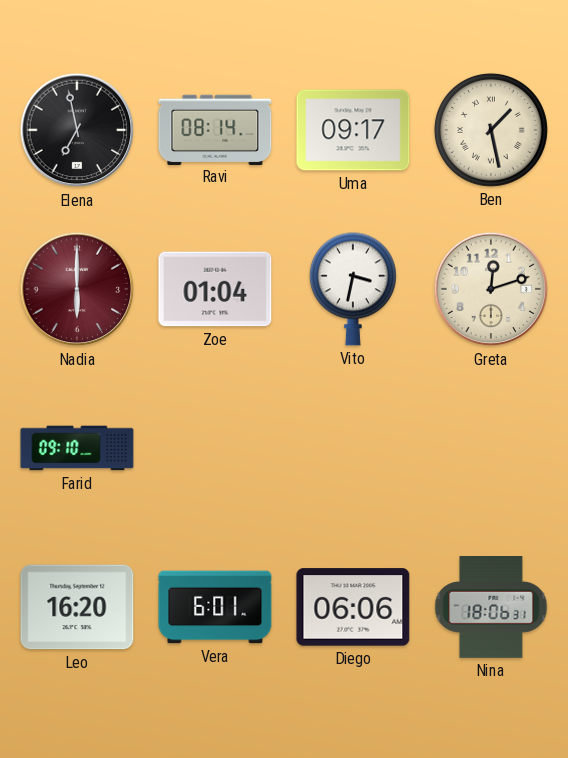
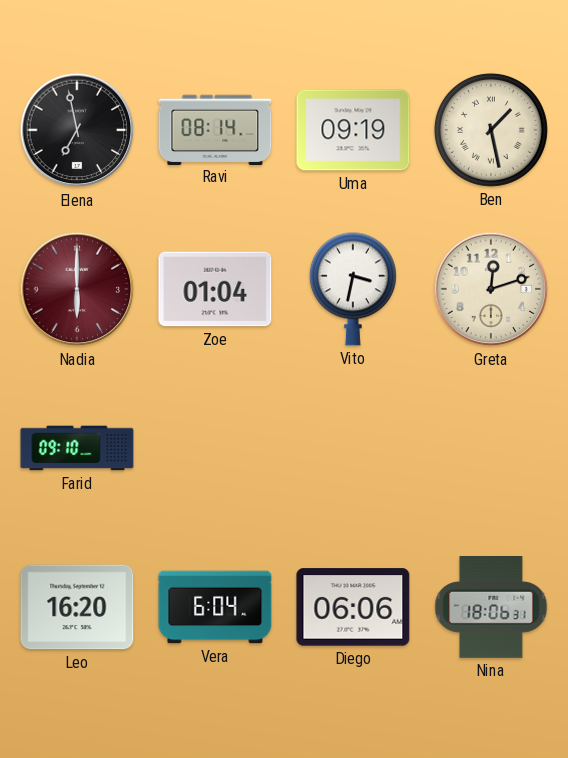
Uma: 09:17 -> 09:19 (353, 130)
Vera: 6:01 -> 6:04 (215, 607)
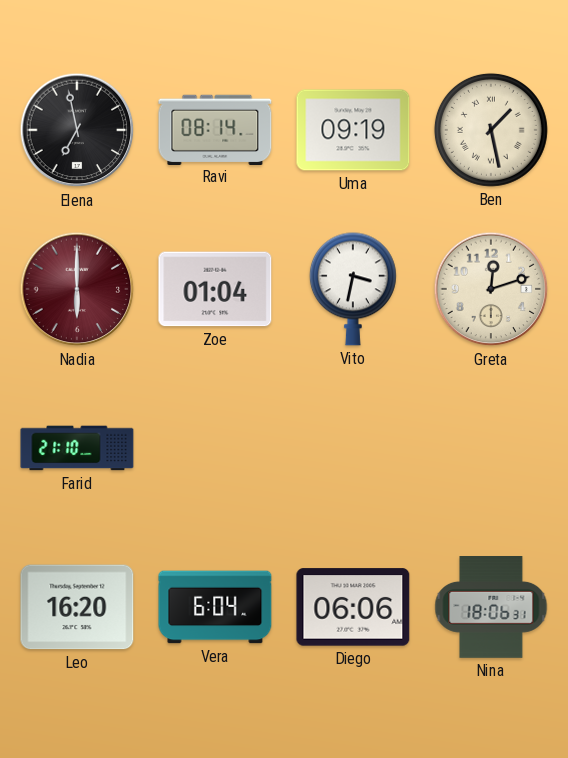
Farid: 09:10 -> 21:10 (77, 448)
